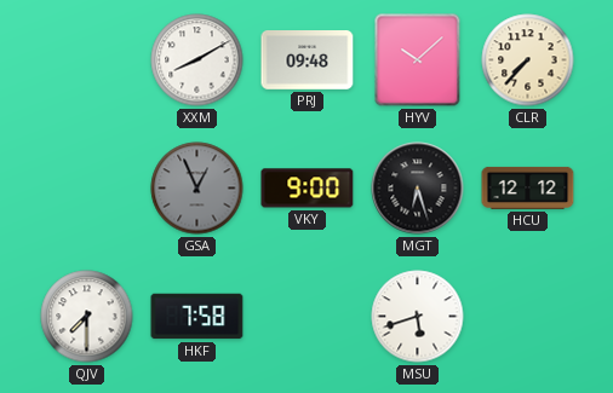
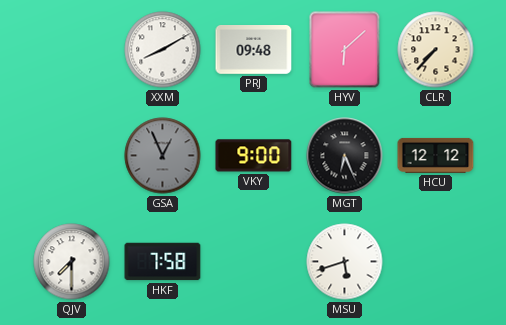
HYV: 10:08 -> 6:08 (345, 50)
MGT: 6:27 -> 6:26 (345, 156)
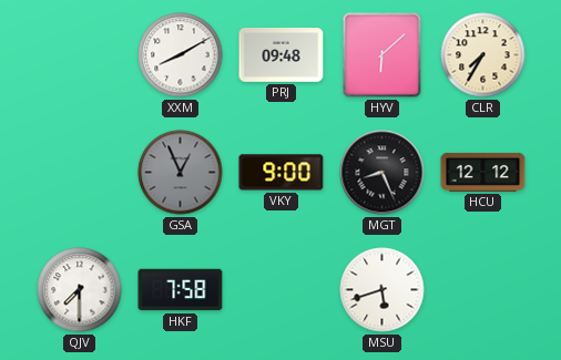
CLR: 7:37 -> 7:35 (483, 55)
MGT: 6:26 -> 8:26 (382, 173)
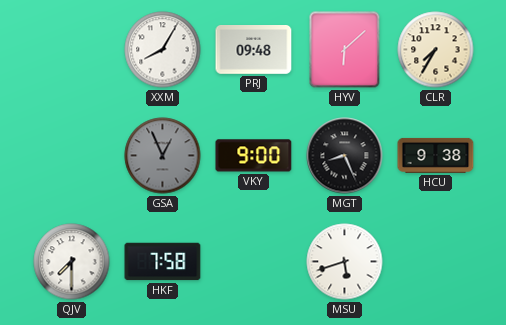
XXM: 8:10 -> 8:05 (163, 50)
HCU: 12:12 -> 9:38 (436, 155)
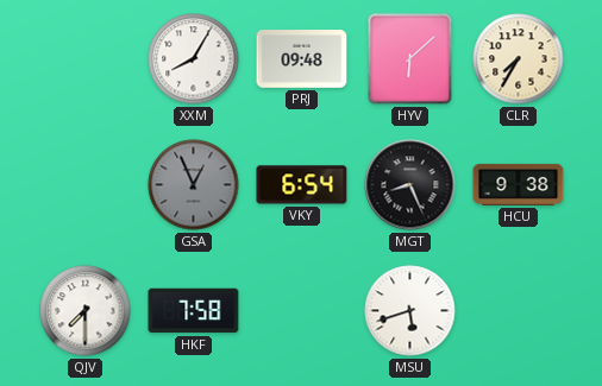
VKY: 9:00 -> 6:54 (302, 185)
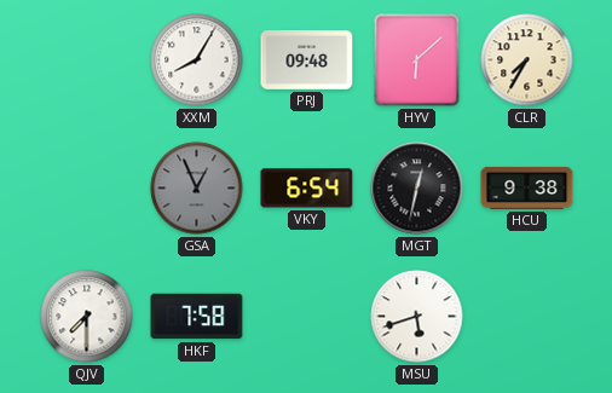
MGT: 8:26 -> 12:32 (417, 189)
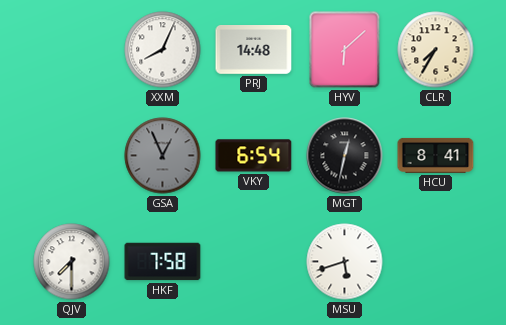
XXM: 8:05 -> 8:04 (163, 50)
PRJ: 09:48 -> 14:48 (254, 50)
HCU: 9:38 -> 8:41 (436, 155)
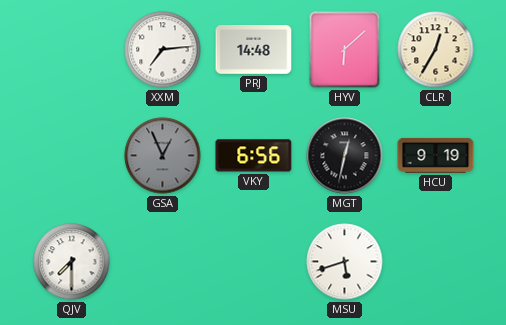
XXM: 8:04 -> 7:14 (163, 50)
CLR: 7:35 -> 12:35 (436, 50)
VKY: 6:54 -> 6:56 (254, 156)
HCU: 8:41 -> 9:19 (436, 155)
HKF: 7:58 -> none (163, 262)
